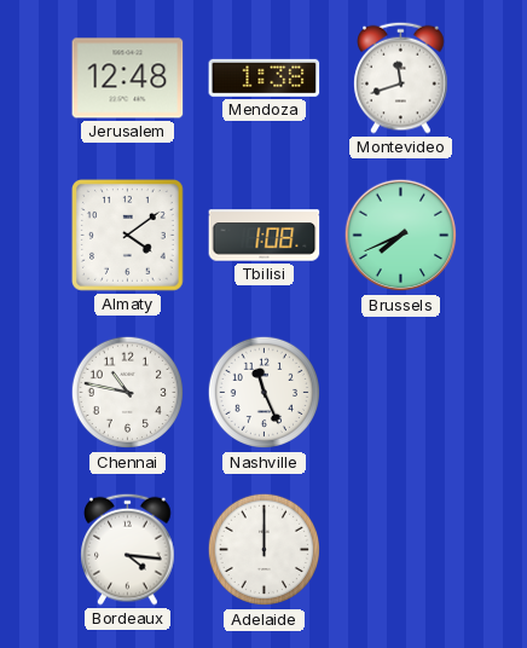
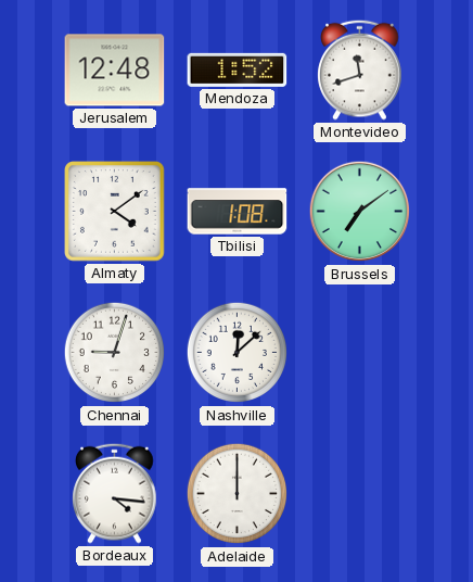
Mendoza: 1:38 -> 1:52 (238, 69)
Brussels: 7:41 -> 7:09 (360, 212)
Chennai: 10:47 -> 9:03 (115, 353)
Nashville: 11:26 -> 12:08 (238, 353)
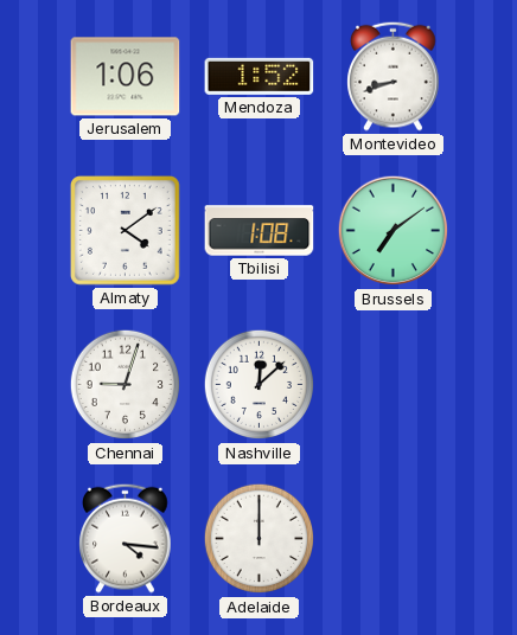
Jerusalem: 12:48 -> 1:06 (126, 77)
Montevideo: 11:42 -> 8:42 (394, 76)
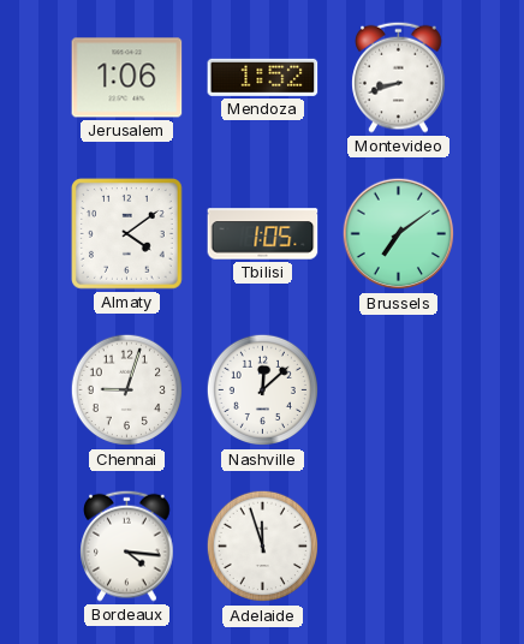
Tbilisi: 1:08 -> 1:05 (263, 234)
Adelaide: 12:00 -> 11:57 (263, 547)
